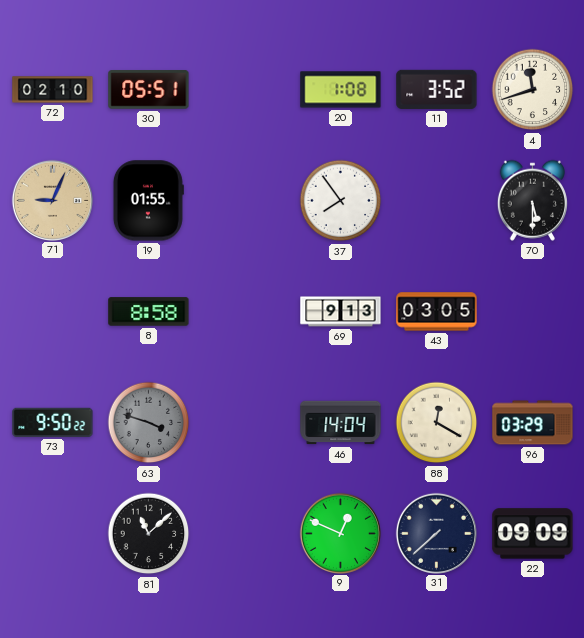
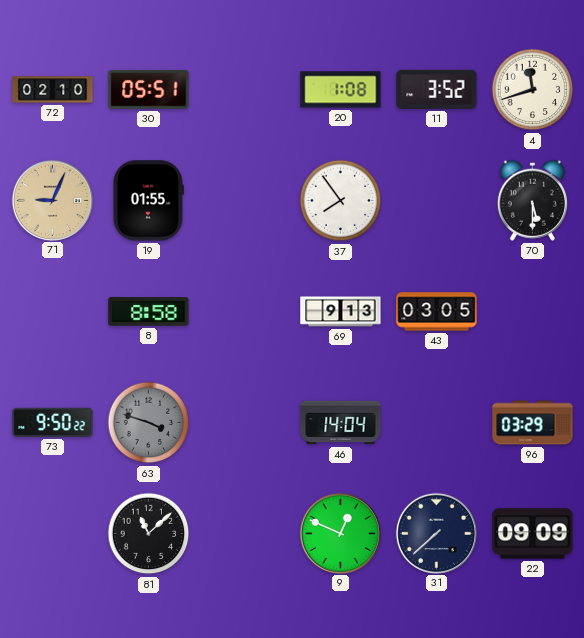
88: 12:20 -> none (437, 423)
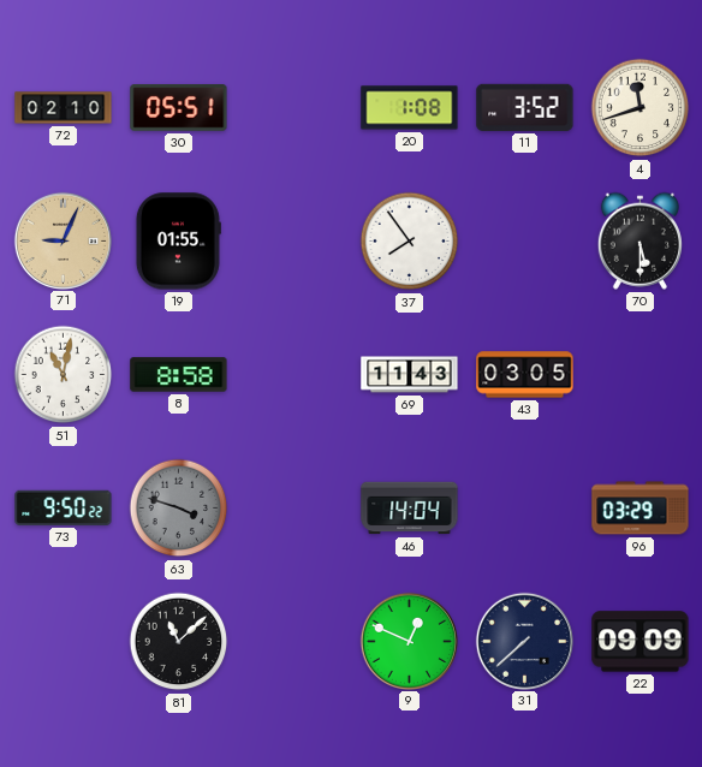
51: none -> 11:02 (64, 375)
69: 9:13 -> 11:43 (410, 375)
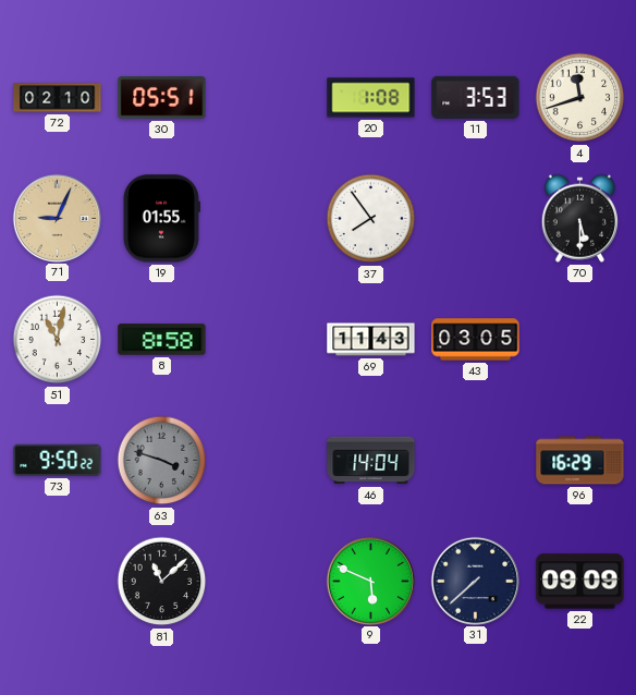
11: 3:52 -> 3:53 (476, 97)
96: 03:29 -> 16:29 (580, 461)
9: 12:49 -> 5:49 (370, 581)
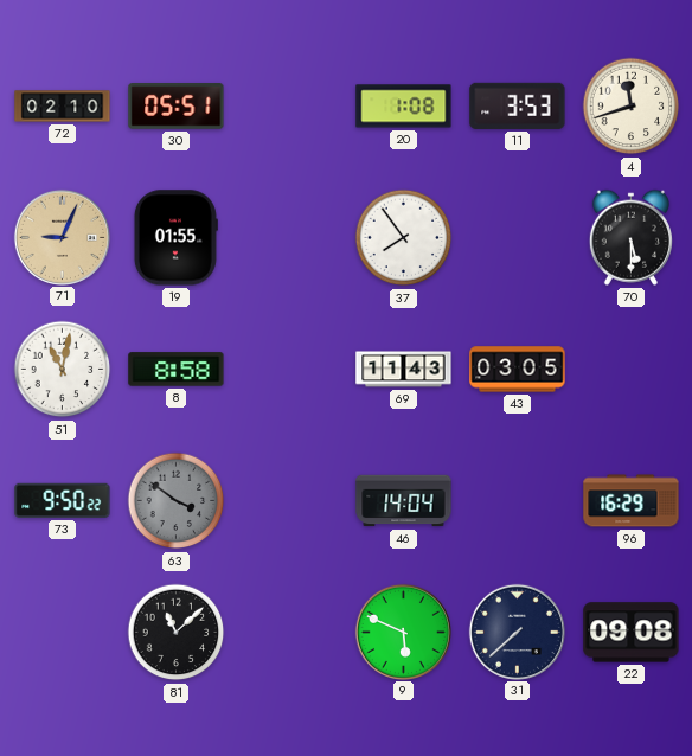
63: 3:48 -> 3:51 (177, 501)
22: 09:09 -> 09:08 (632, 633)
